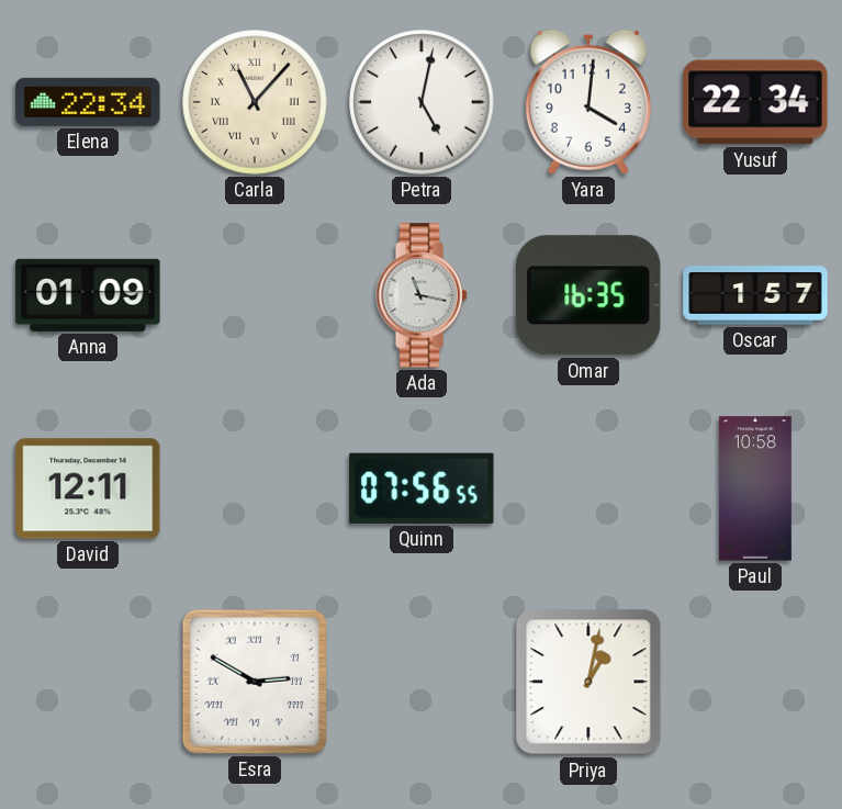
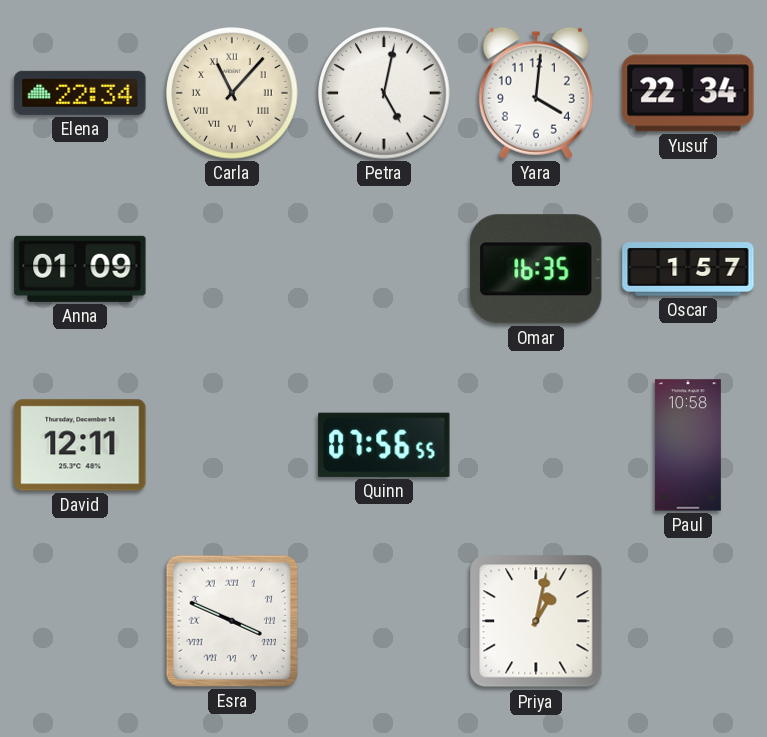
Ada: 11:17 -> none (422, 295)
Esra: 2:50 -> 3:49 (232, 621)
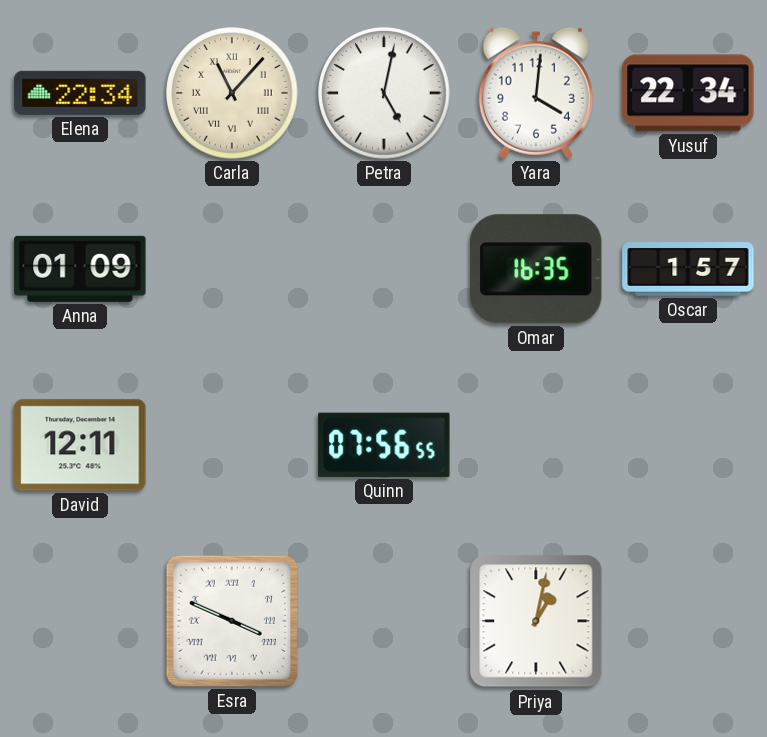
Paul: 10:58 -> none (688, 445)
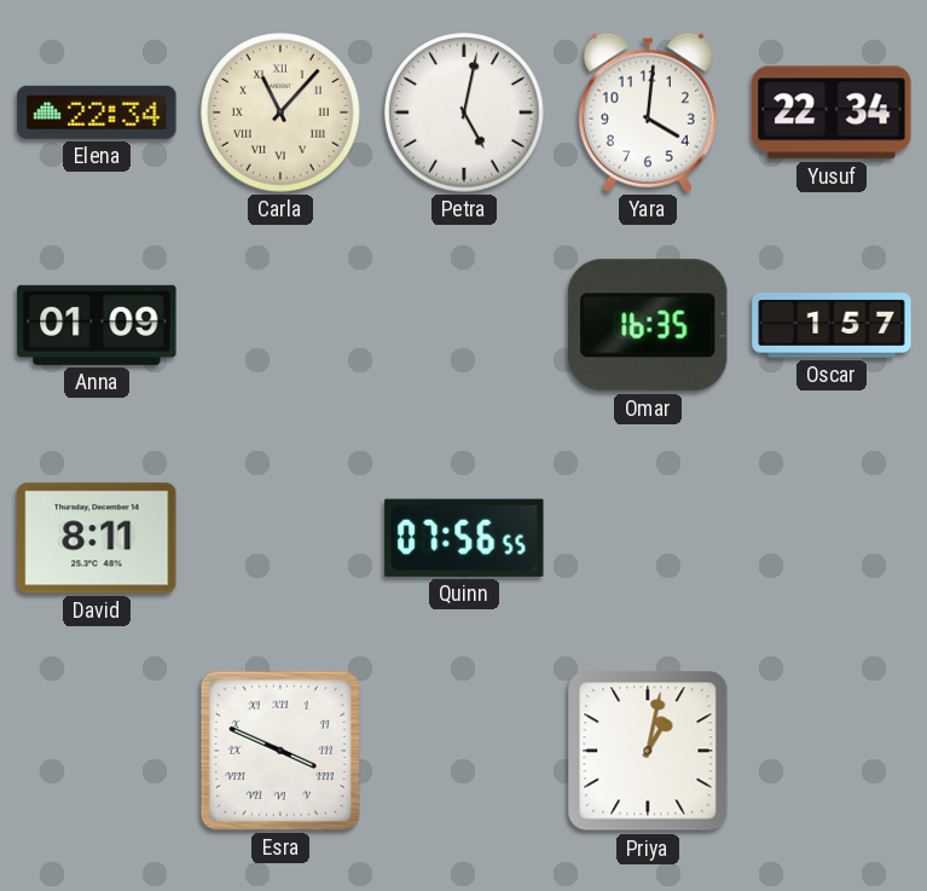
David: 12:11 -> 8:11 (97, 538)
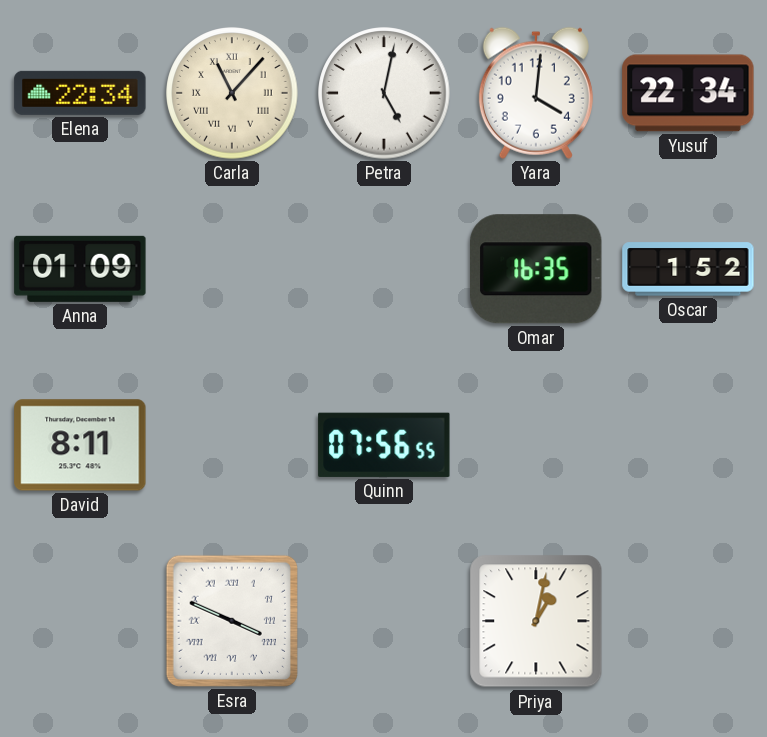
Oscar: 1:57 -> 1:52 (688, 269)
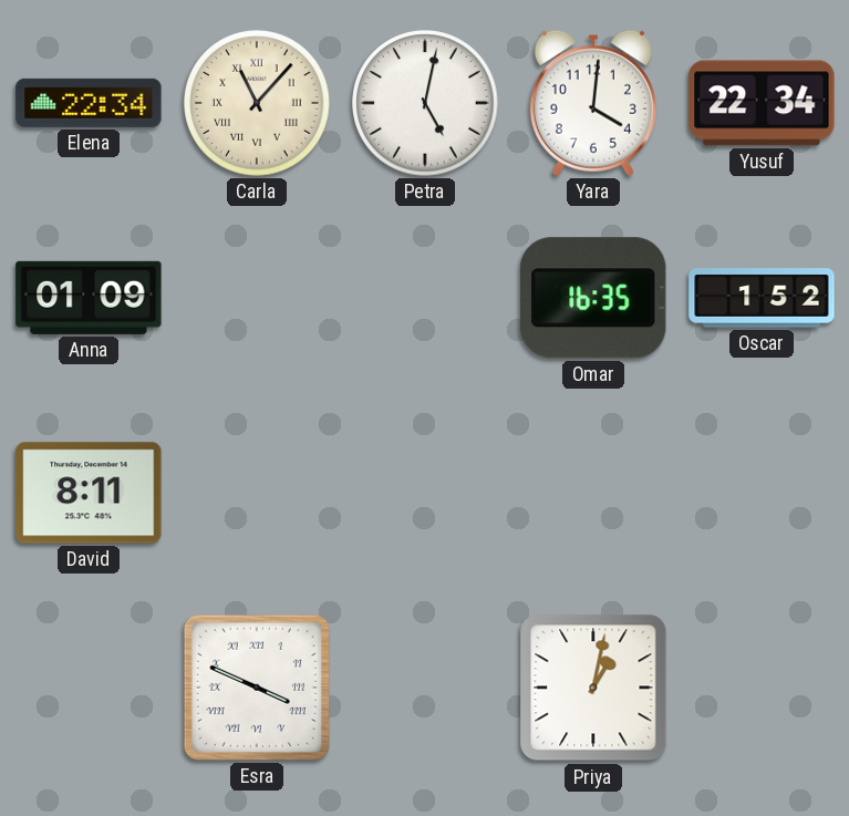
Quinn: 07:56 -> none (384, 445)
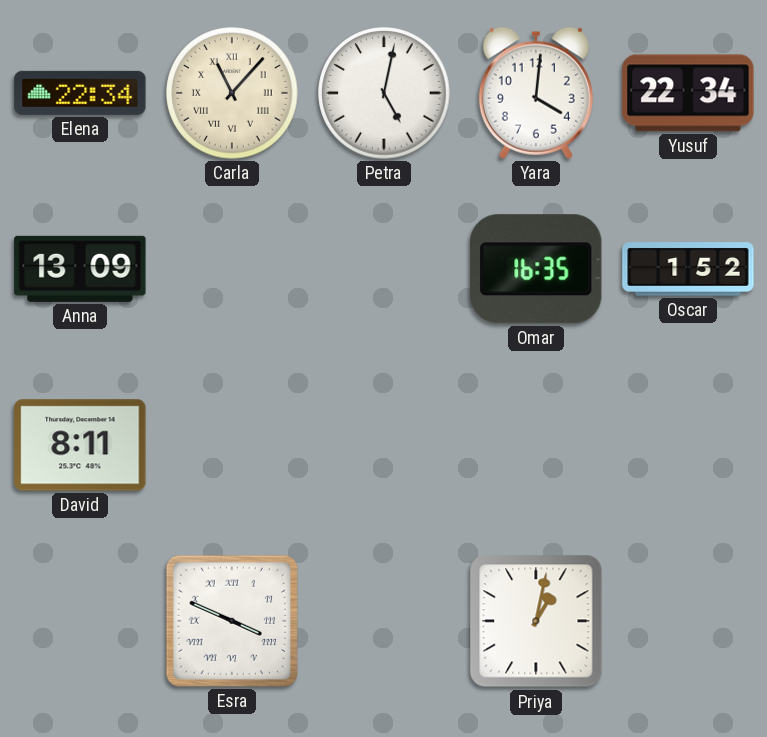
Anna: 01:09 -> 13:09 (80, 269)
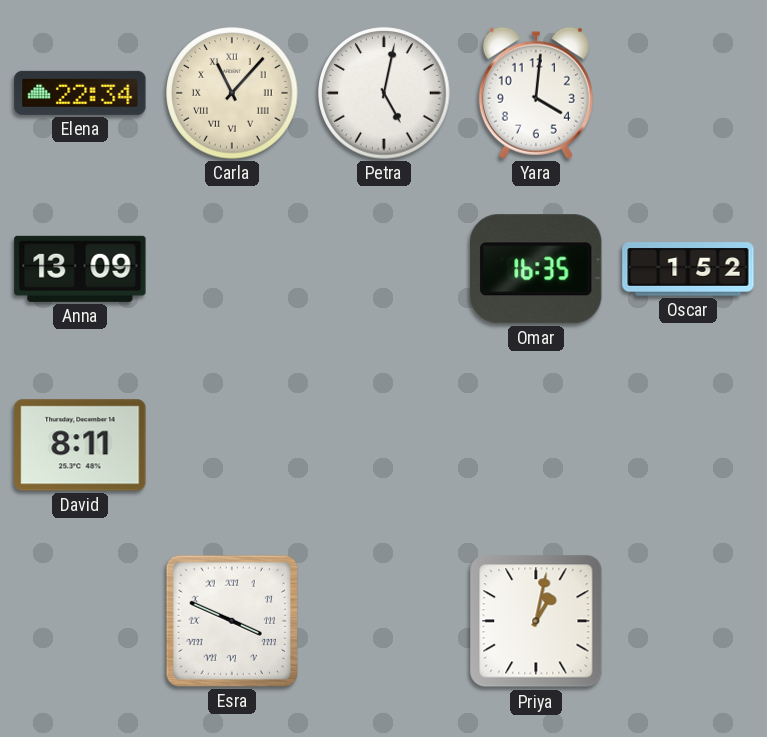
Yusuf: 22:34 -> none (688, 93)
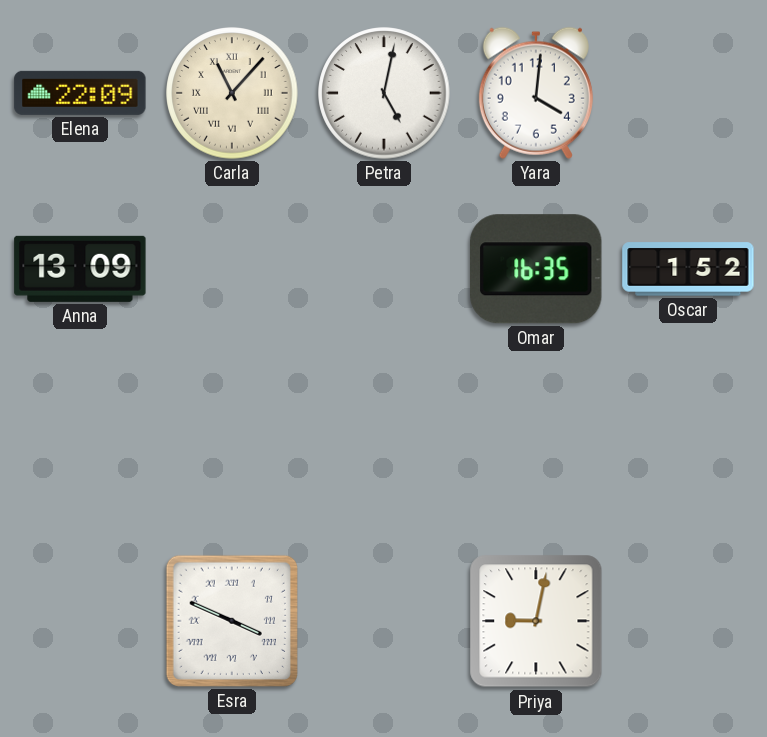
Elena: 22:34 -> 22:09 (80, 93)
David: 8:11 -> none (80, 445)
Priya: 1:02 -> 9:02 (536, 621)
